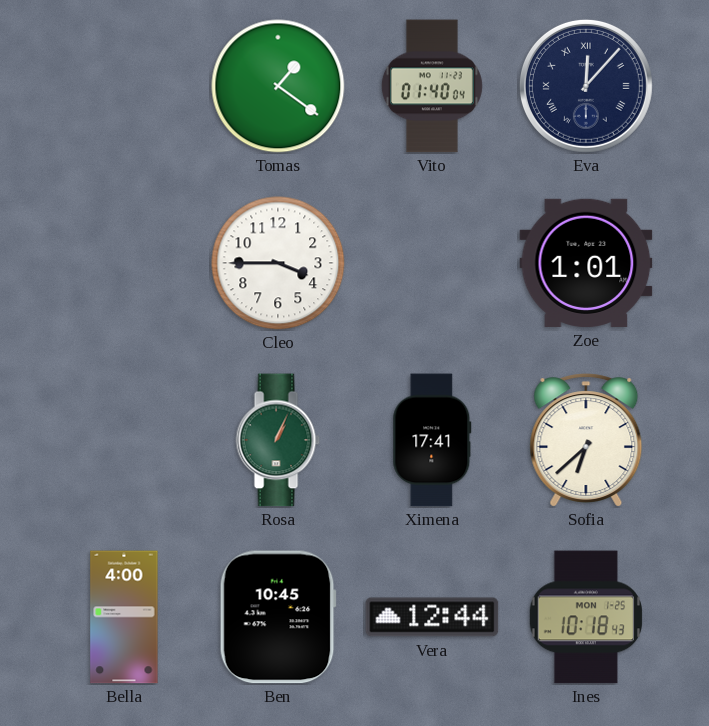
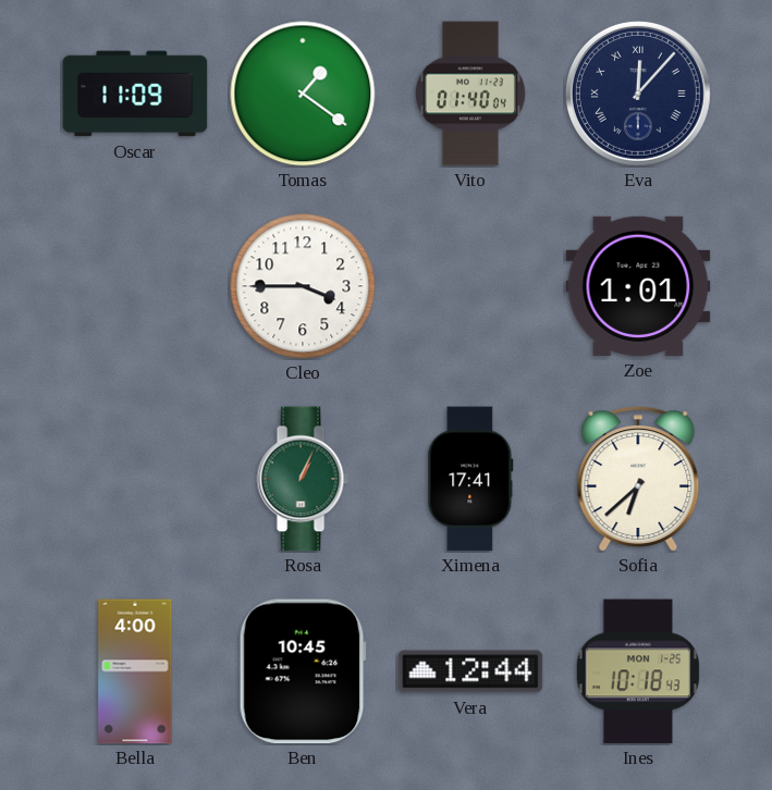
Oscar: none -> 11:09 (135, 94)
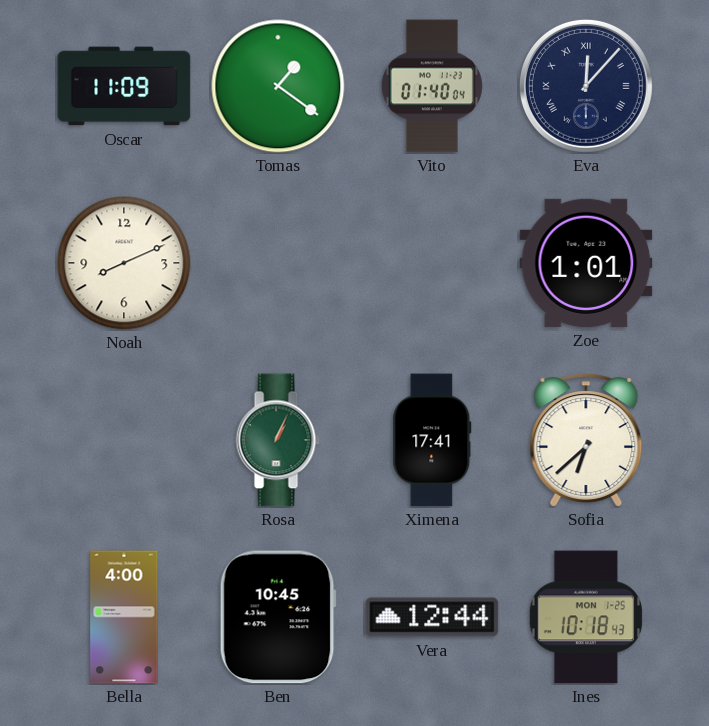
Noah: none -> 8:11 (124, 263)
Cleo: 3:45 -> none (303, 286)
